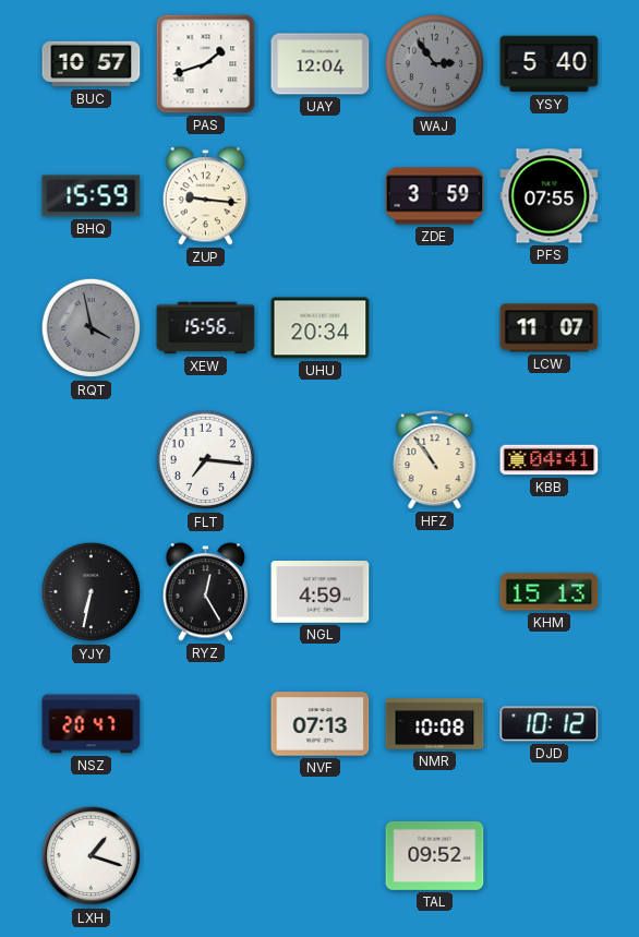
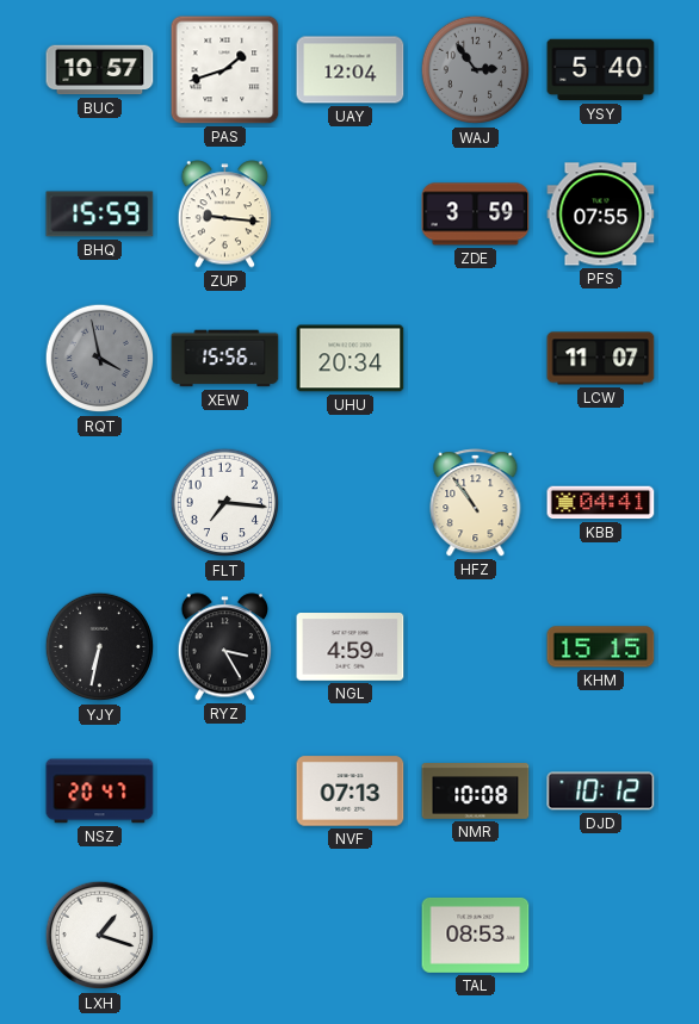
RYZ: 12:25 -> 3:25 (225, 647)
KHM: 15:13 -> 15:15 (601, 647)
TAL: 09:52 -> 08:53 (476, 936)
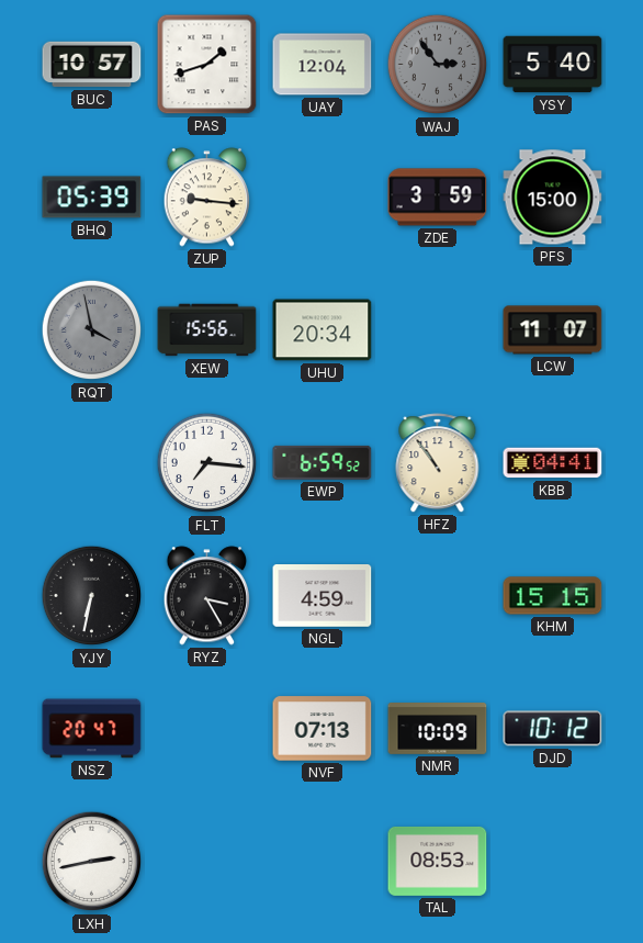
BHQ: 15:59 -> 05:39 (92, 198)
PFS: 07:55 -> 15:00 (553, 198)
EWP: none -> 6:59 (323, 462)
NMR: 10:08 -> 10:09 (438, 729)
LXH: 1:18 -> 2:43 (92, 862)
